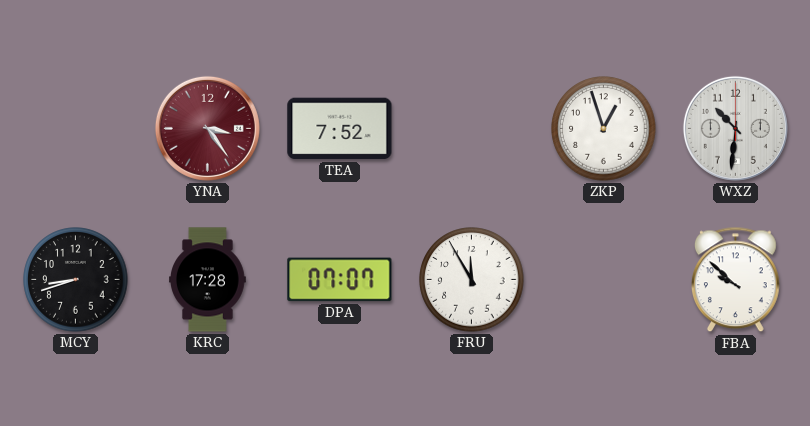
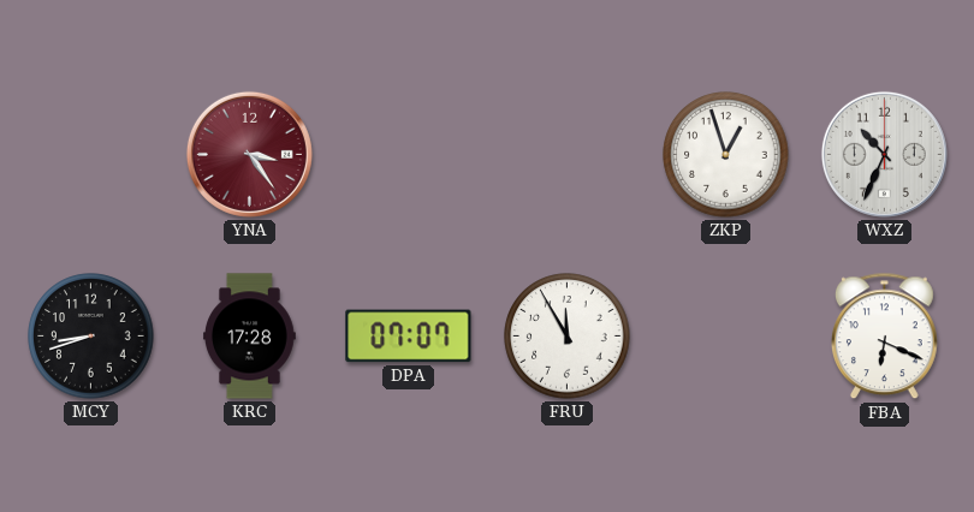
TEA: 7:52 -> none (340, 129)
WXZ: 10:31 -> 10:34 (884, 154)
FBA: 9:52 -> 6:19 (884, 337)
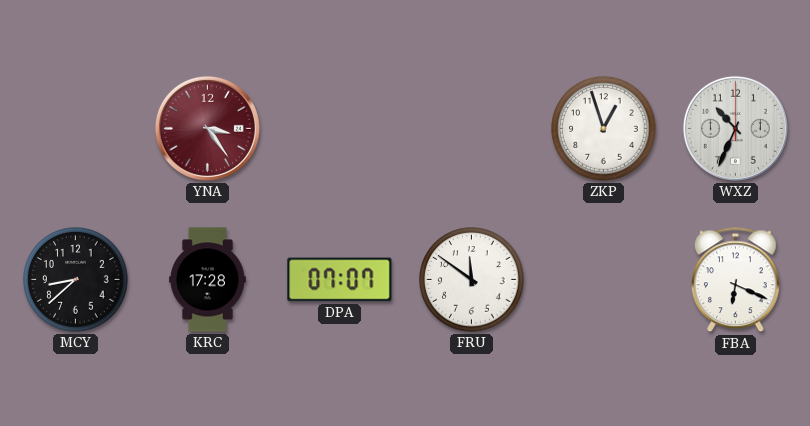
MCY: 8:42 -> 8:38 (76, 280)
FRU: 11:55 -> 11:51 (472, 280)
